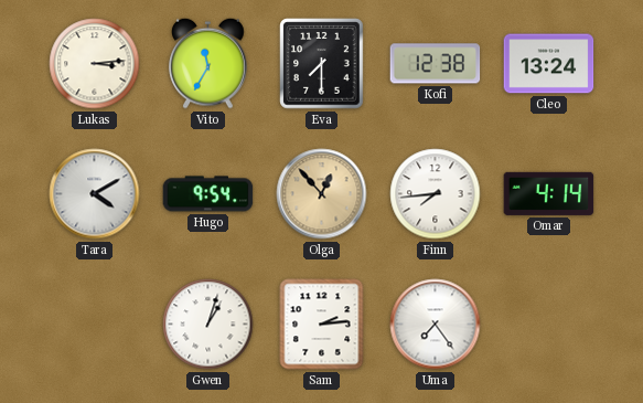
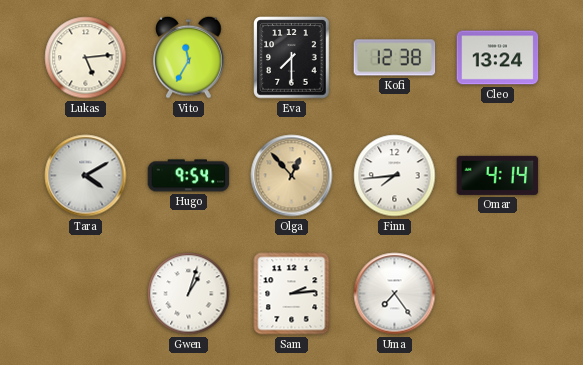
Lukas: 3:14 -> 5:14 (86, 58)
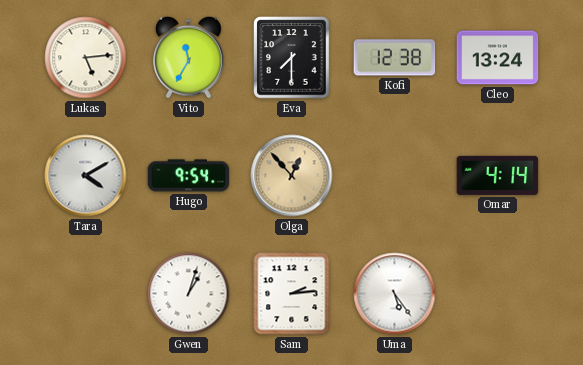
Finn: 7:44 -> none (395, 176)
Uma: 7:24 -> 5:24 (395, 294)
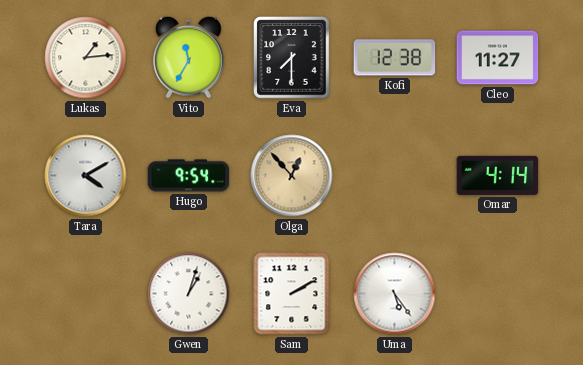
Lukas: 5:14 -> 1:14 (86, 58)
Cleo: 13:24 -> 11:27 (498, 58)
Sam: 2:14 -> 2:10 (292, 294)
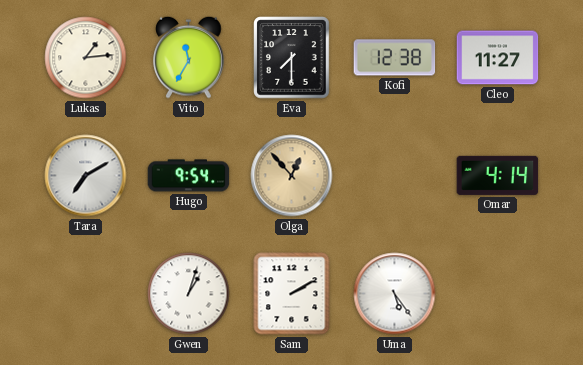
Tara: 4:10 -> 7:10 (86, 176)
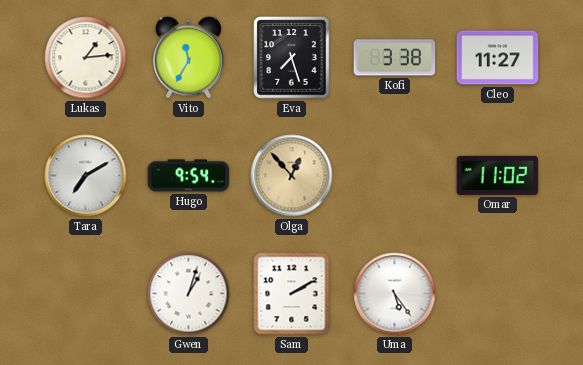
Eva: 7:30 -> 7:27 (292, 58)
Kofi: 12:38 -> 3:38 (395, 58)
Omar: 4:14 -> 11:02 (498, 175)
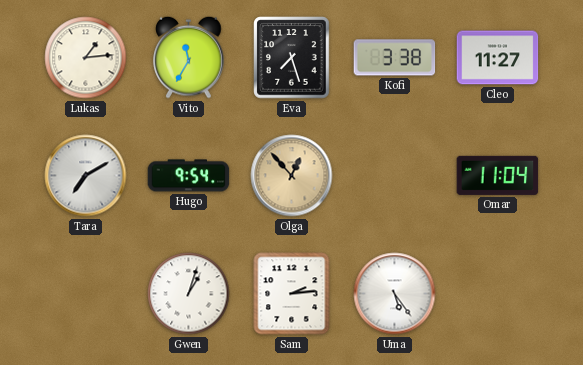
Omar: 11:02 -> 11:04 (498, 175)
Sam: 2:10 -> 2:14 (292, 294)
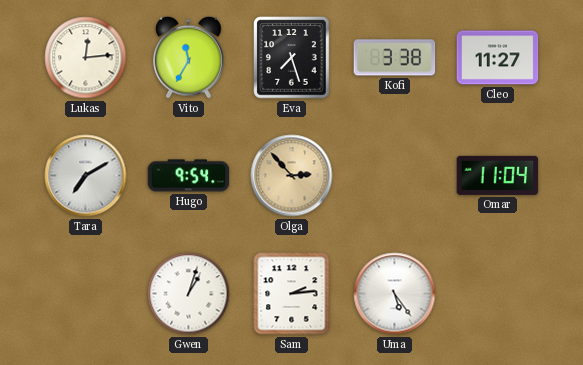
Lukas: 1:14 -> 12:14 (86, 58)
Olga: 12:53 -> 2:53 (292, 176)
